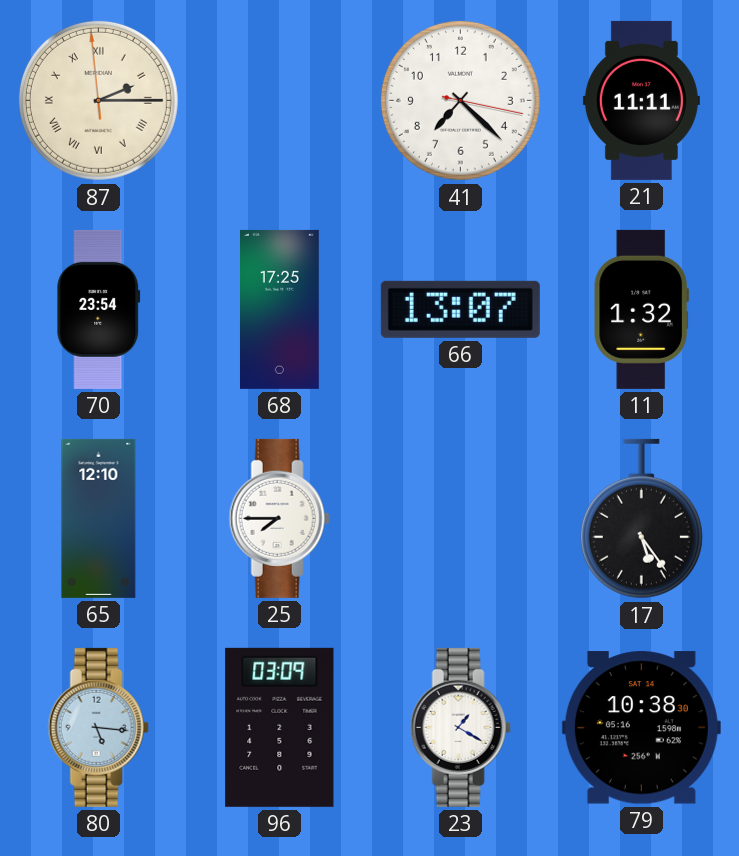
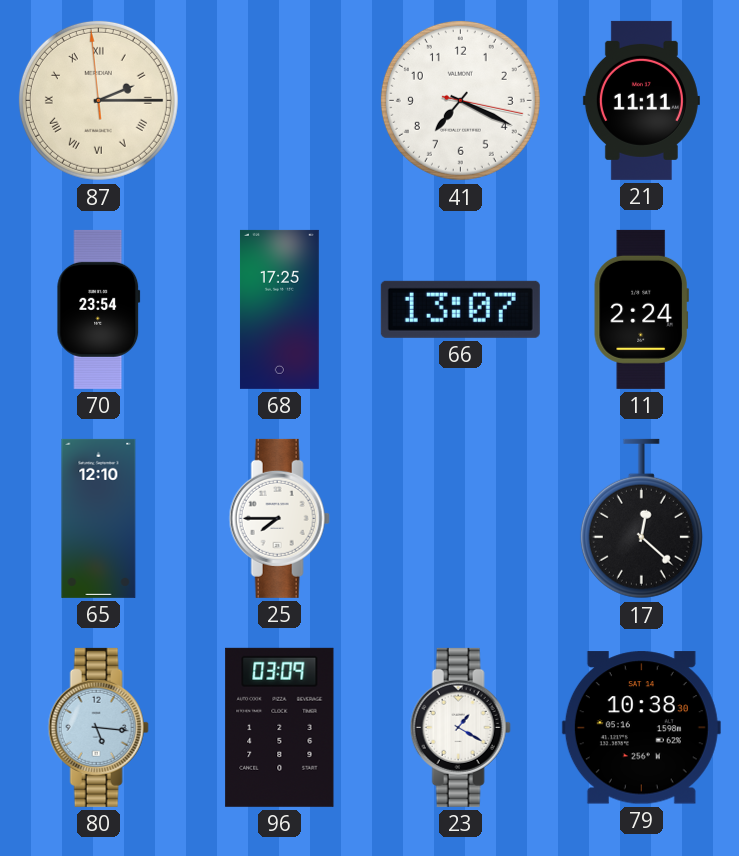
41: 7:22 -> 7:19 (460, 100)
11: 1:32 -> 2:24 (641, 309)
17: 5:24 -> 12:22 (641, 519)
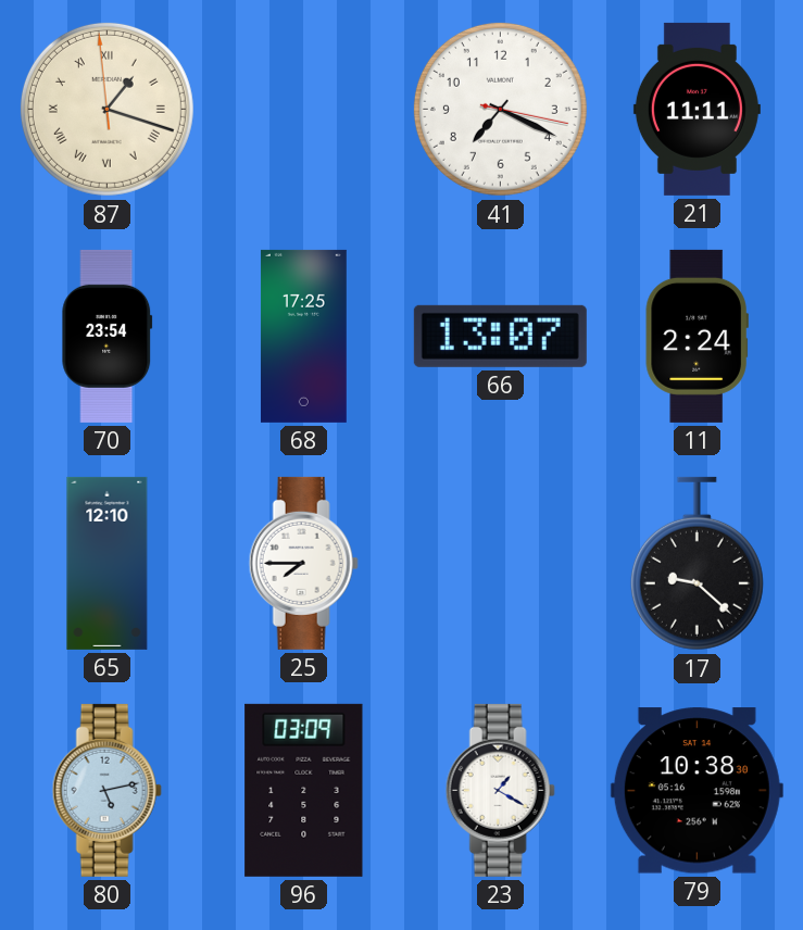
87: 2:14 -> 1:17 (106, 109)
17: 12:22 -> 9:22 (697, 564)
80: 5:16 -> 5:13 (106, 790)
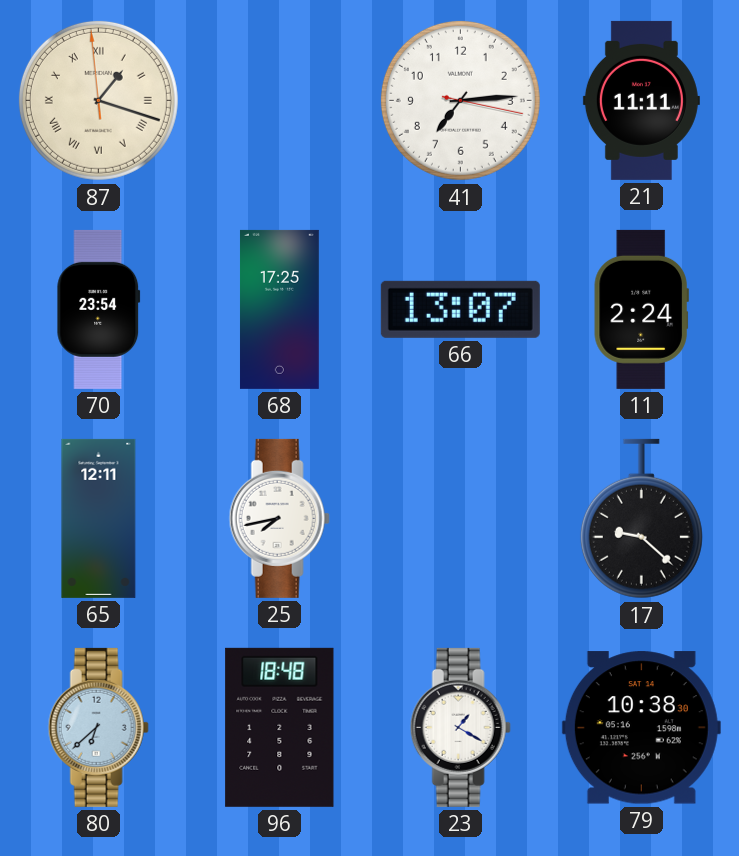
41: 7:19 -> 7:14 (460, 100)
65: 12:10 -> 12:11 (99, 518)
25: 7:45 -> 7:43 (279, 518)
80: 5:13 -> 6:38 (98, 727)
96: 03:09 -> 18:48 (280, 727)
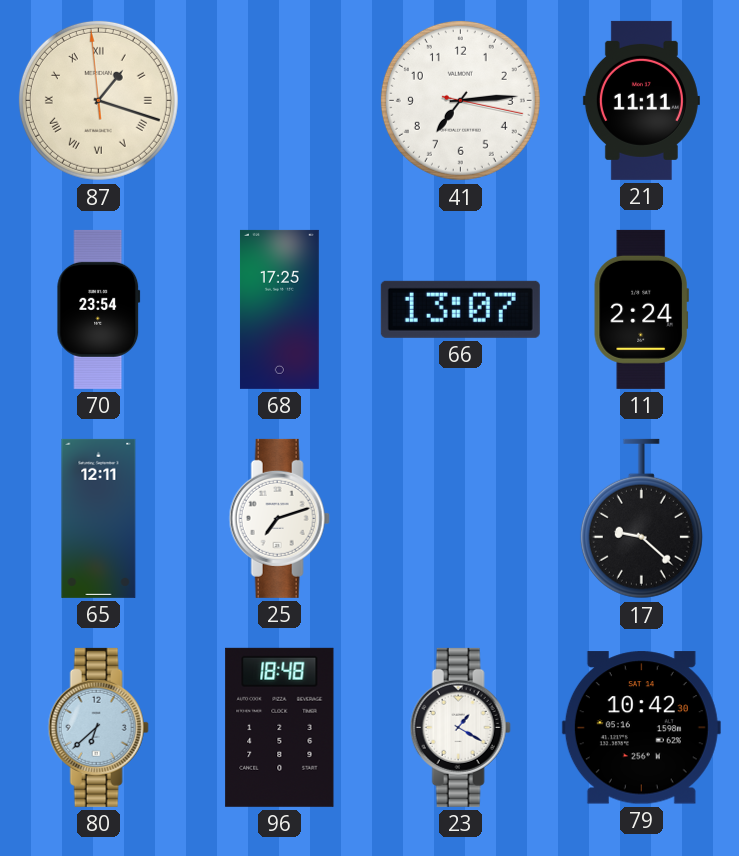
25: 7:43 -> 7:12 (279, 518)
79: 10:38 -> 10:42 (641, 728)
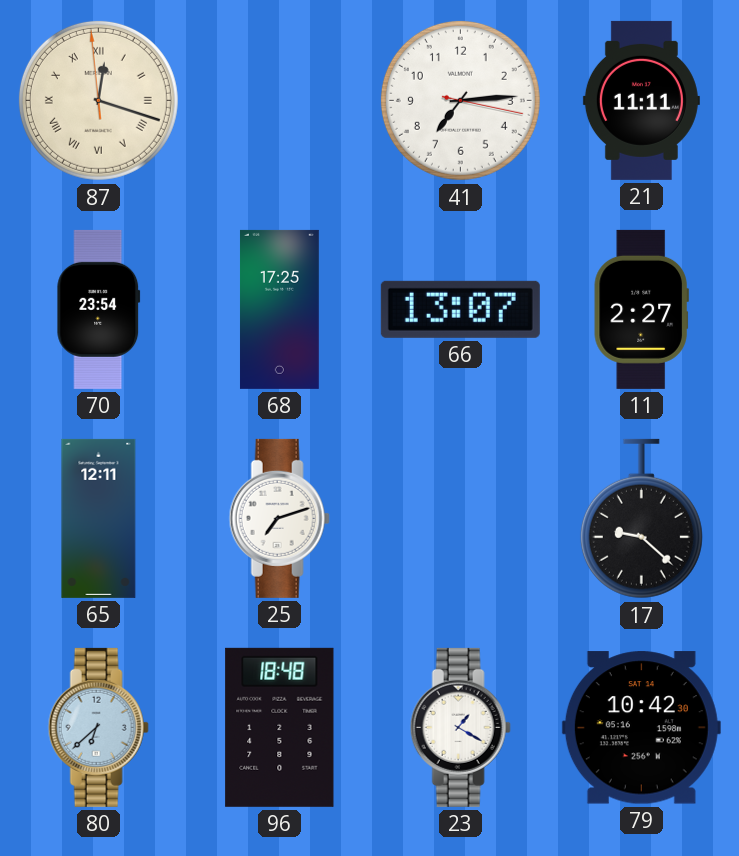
87: 1:17 -> 12:17 (98, 100)
11: 2:24 -> 2:27 (641, 309)
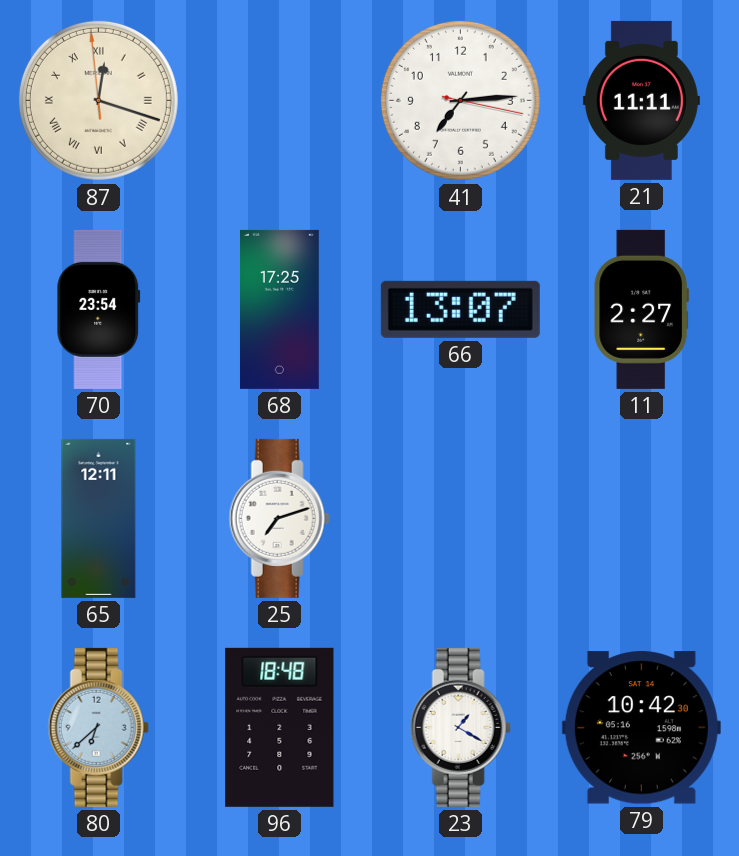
17: 9:22 -> none (641, 519)
